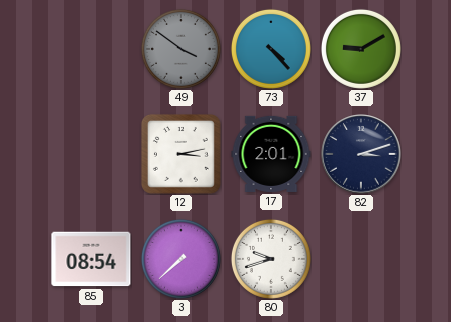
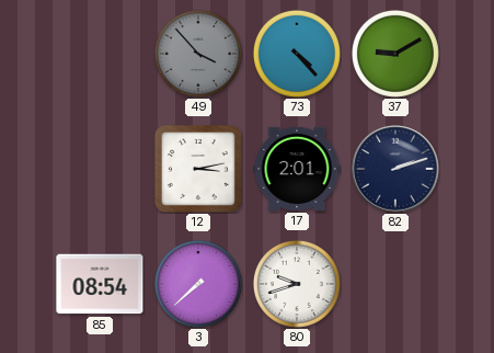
49: 3:51 -> 3:53 (198, 54)
82: 3:12 -> 2:12 (395, 169)
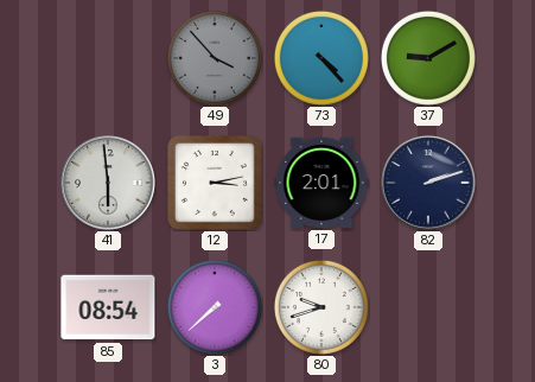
41: none -> 5:59 (108, 183)
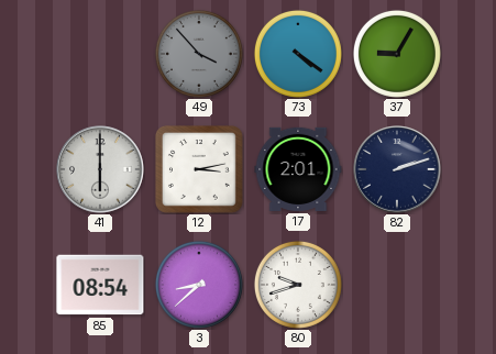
73: 4:23 -> 4:21 (298, 54)
37: 9:10 -> 9:05 (397, 54)
41: 5:59 -> 6:00 (100, 169)
3: 7:38 -> 8:38 (199, 285)
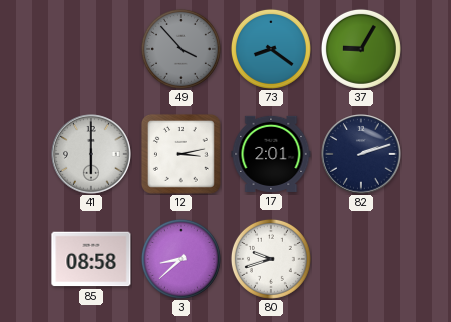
73: 4:21 -> 8:21 (271, 49)
85: 08:54 -> 08:58 (91, 259)
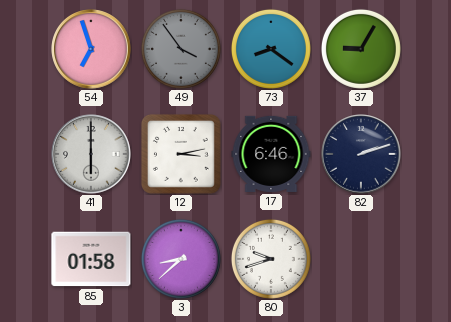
54: none -> 6:57 (91, 49)
49: 3:53 -> 3:54 (181, 49)
17: 2:01 -> 6:46 (271, 154)
85: 08:58 -> 01:58 (91, 259)
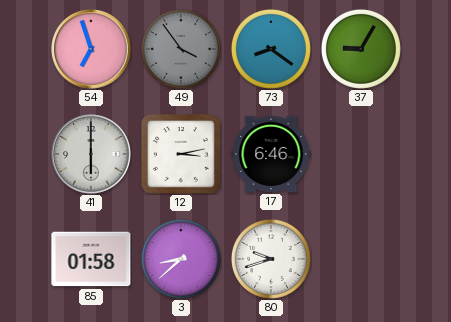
82: 2:12 -> none (361, 154)
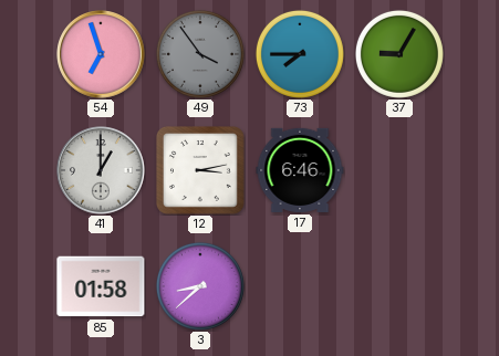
73: 8:21 -> 7:45 (300, 54)
41: 6:00 -> 1:00 (101, 170)
80: 9:42 -> none (271, 259)
